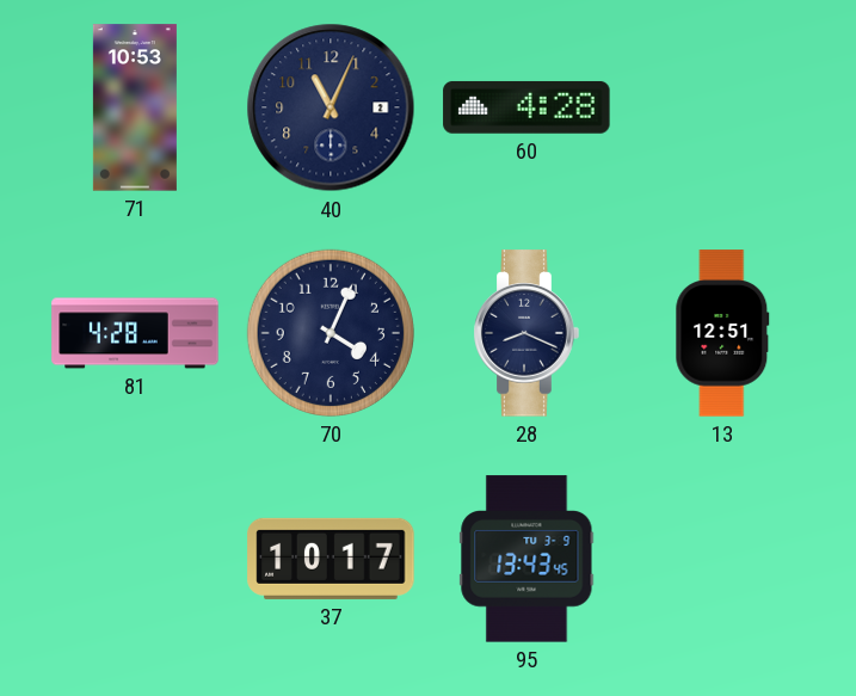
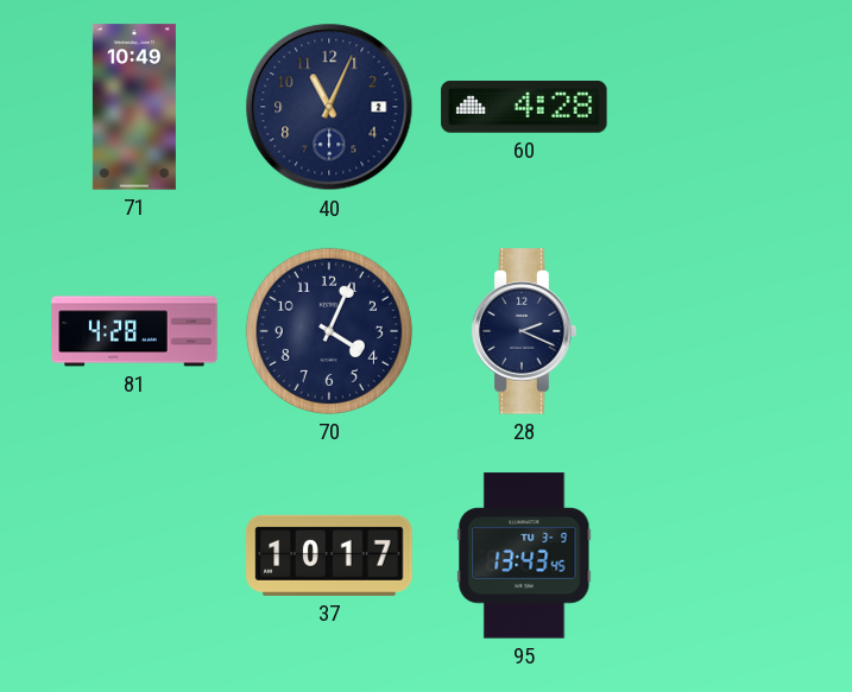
71: 10:53 -> 10:49 (134, 107)
28: 8:19 -> 2:19 (524, 331)
13: 12:51 -> none (722, 333)
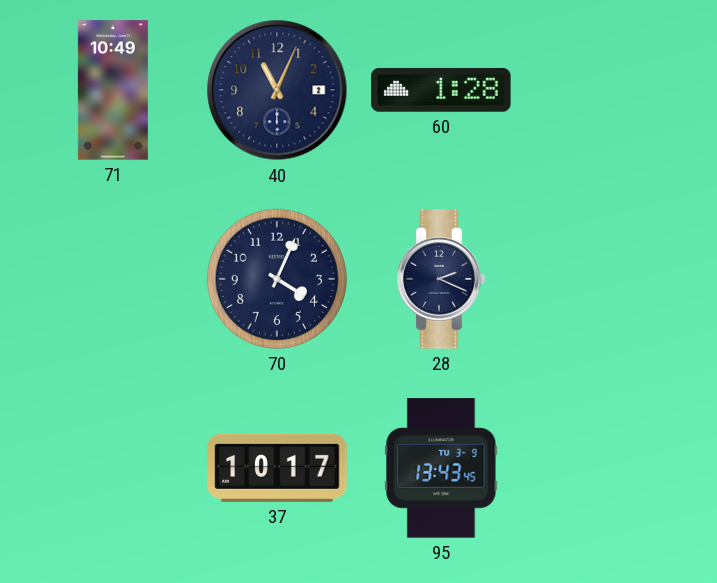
60: 4:28 -> 1:28 (441, 90)
81: 4:28 -> none (134, 331)
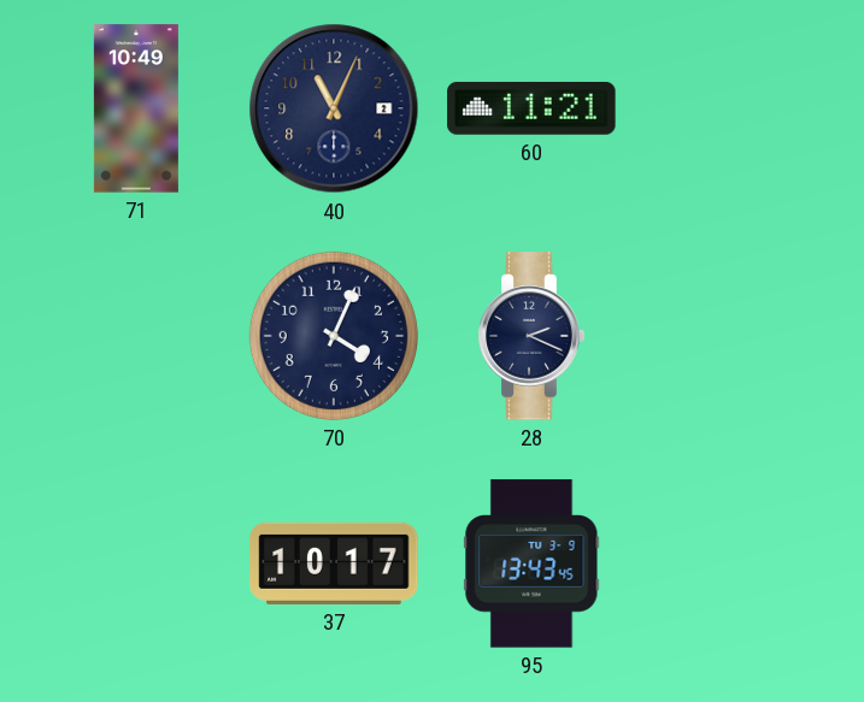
60: 1:28 -> 11:21 (531, 108)
